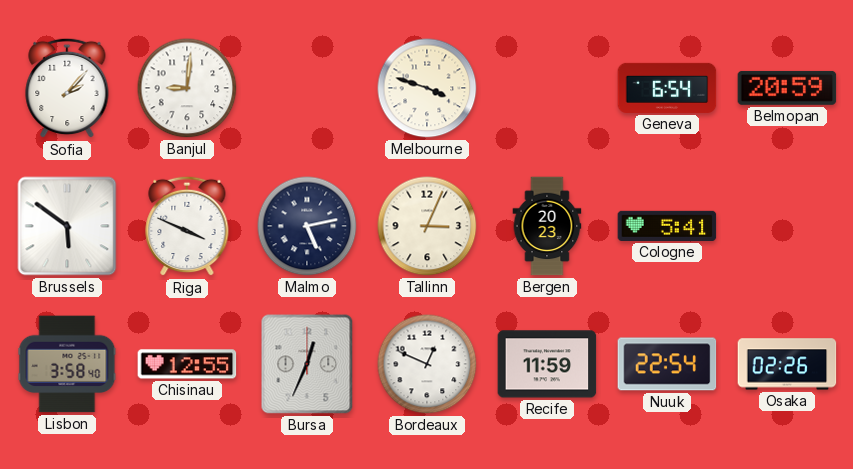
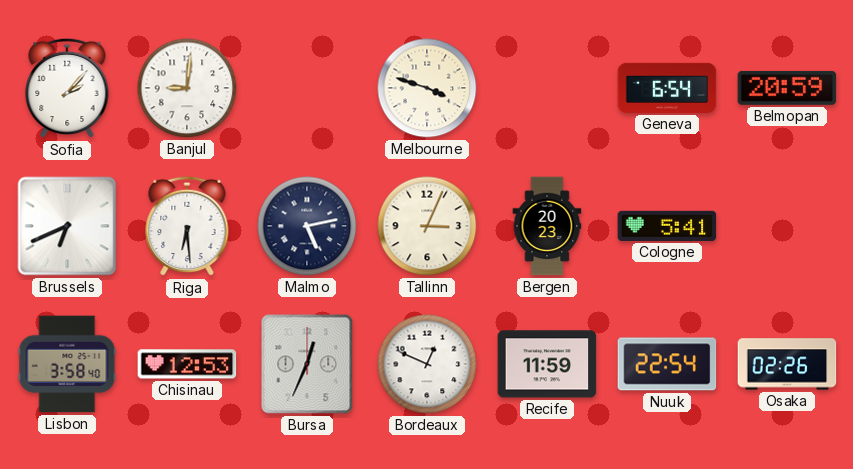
Brussels: 5:51 -> 6:41 (67, 226)
Riga: 3:49 -> 6:29 (187, 226)
Chisinau: 12:55 -> 12:53 (187, 364)
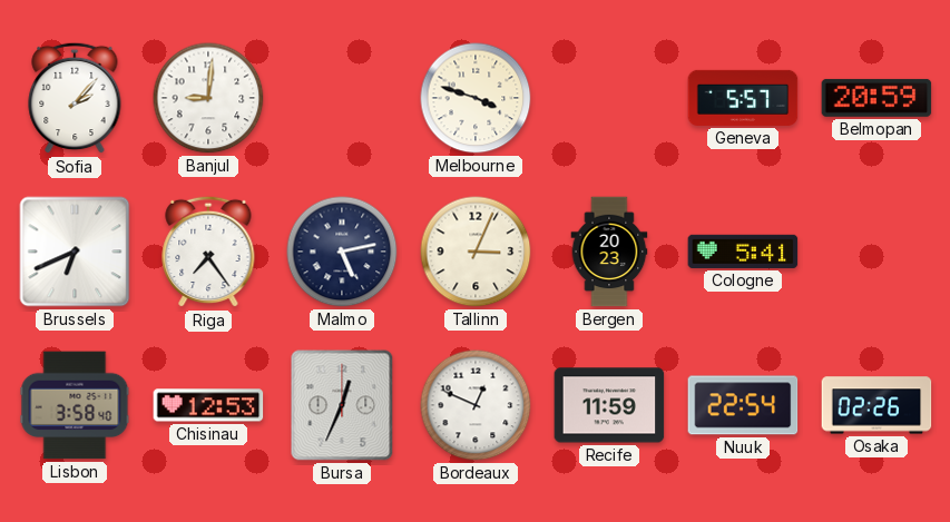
Geneva: 6:54 -> 5:57 (743, 98)
Riga: 6:29 -> 7:24 (208, 252)
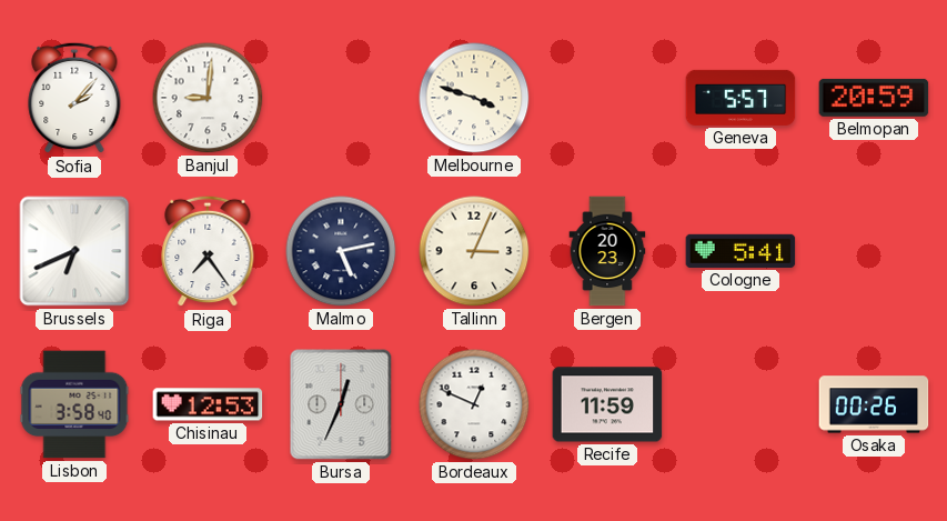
Nuuk: 22:54 -> none (743, 405)
Osaka: 02:26 -> 00:26 (874, 404)
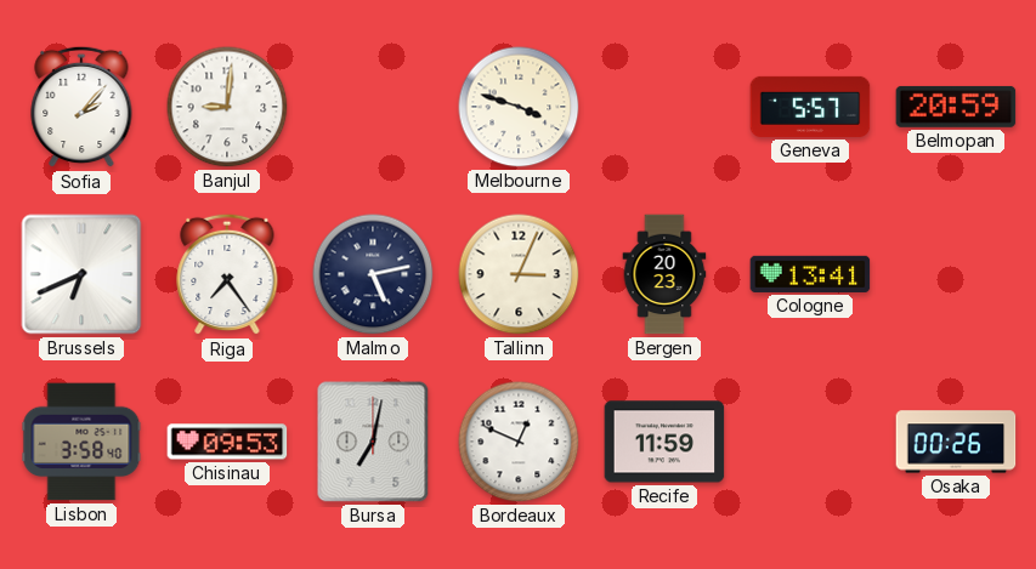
Cologne: 5:41 -> 13:41 (810, 274)
Chisinau: 12:53 -> 09:53 (227, 442)
Bursa: 12:34 -> 7:02 (373, 442)
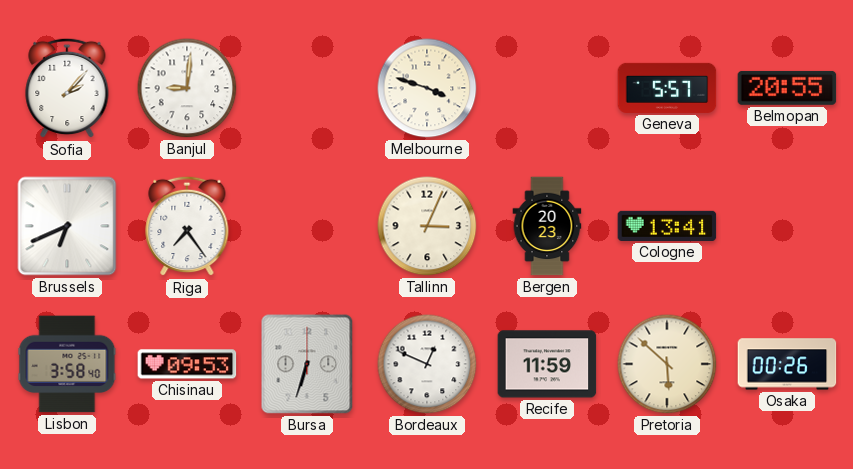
Belmopan: 20:59 -> 20:55 (787, 88)
Malmo: 5:13 -> none (373, 274)
Bursa: 7:02 -> 6:33 (307, 364)
Pretoria: none -> 5:52 (667, 364)
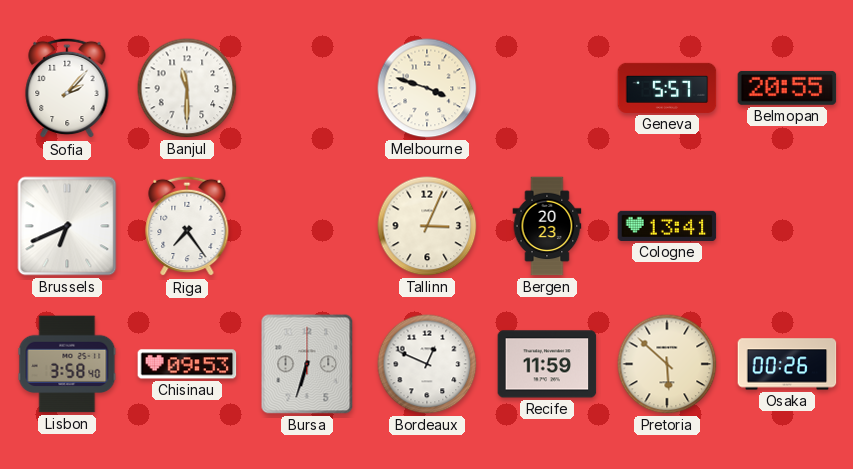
Banjul: 9:01 -> 11:30 (187, 88)
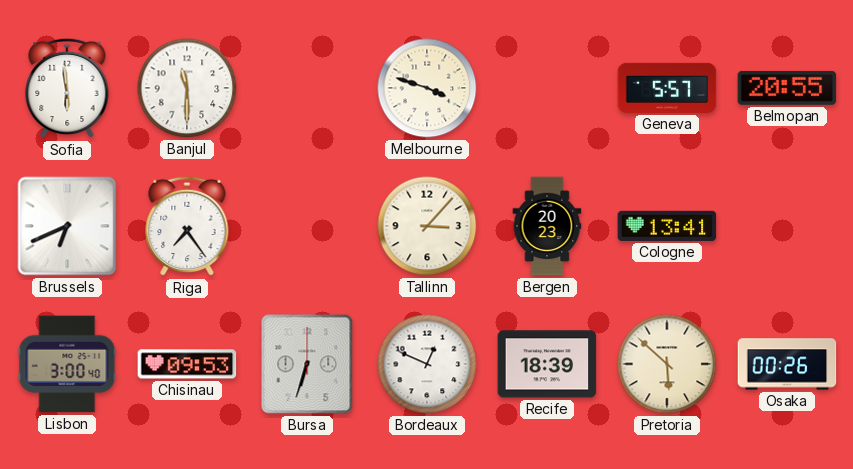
Sofia: 2:07 -> 5:59 (67, 88)
Tallinn: 3:04 -> 3:07 (427, 226)
Lisbon: 3:58 -> 3:00 (67, 364)
Recife: 11:59 -> 18:39 (547, 364)
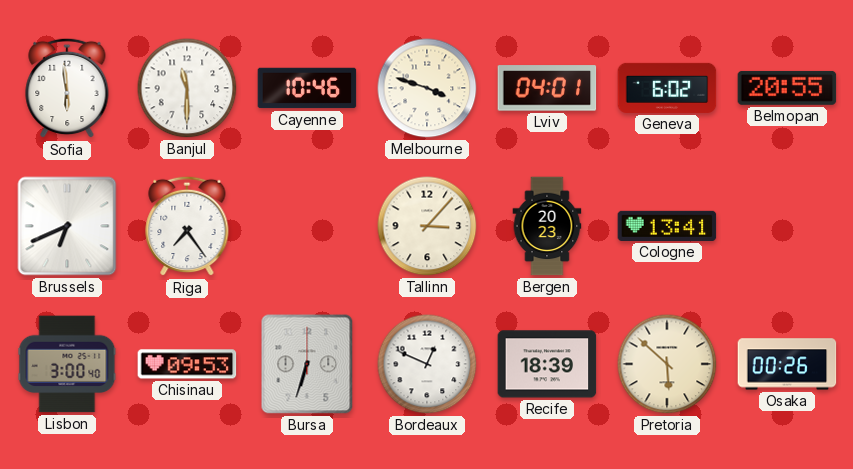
Cayenne: none -> 10:46 (307, 88)
Lviv: none -> 04:01 (547, 88)
Geneva: 5:57 -> 6:02 (667, 88)
